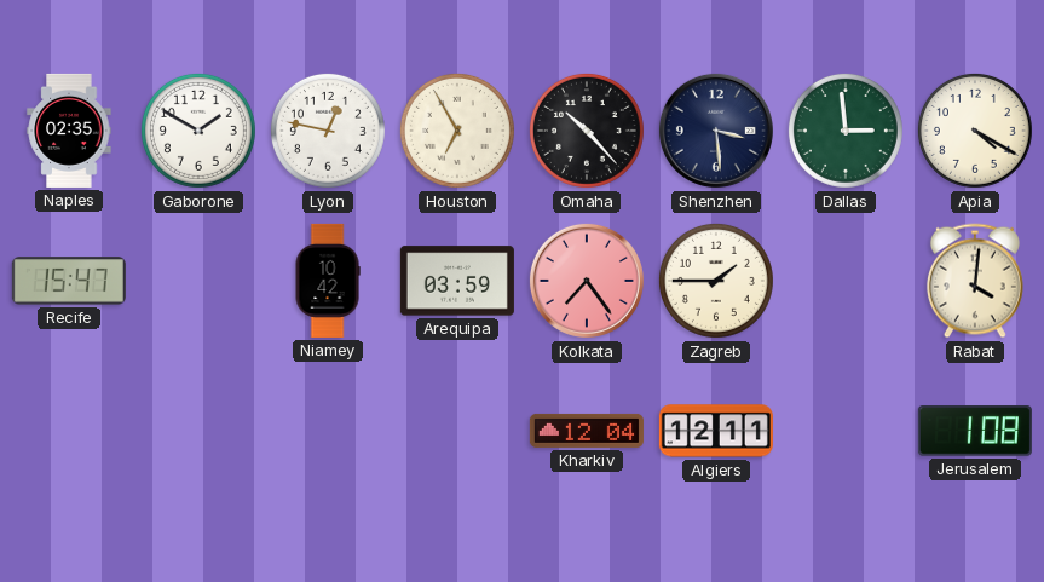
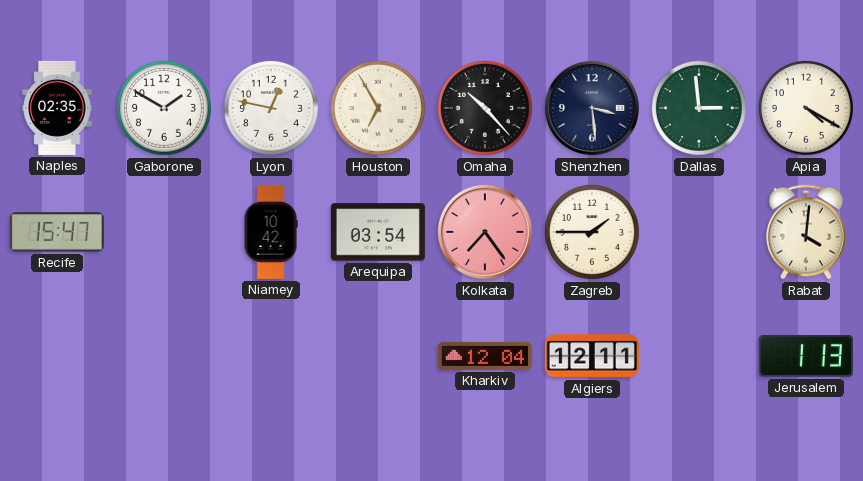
Arequipa: 03:59 -> 03:54 (378, 232)
Jerusalem: 1:08 -> 1:13 (806, 356)
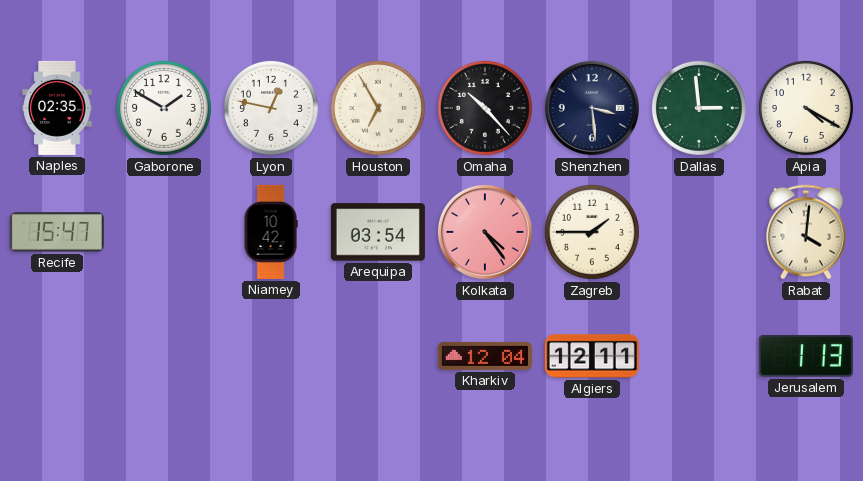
Kolkata: 7:24 -> 4:24 (485, 232)
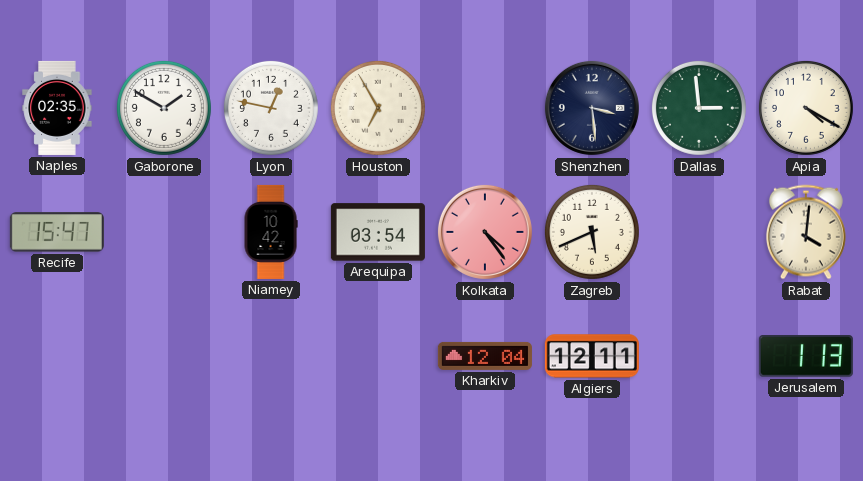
Omaha: 10:23 -> none (485, 108)
Zagreb: 1:45 -> 5:41 (592, 232)
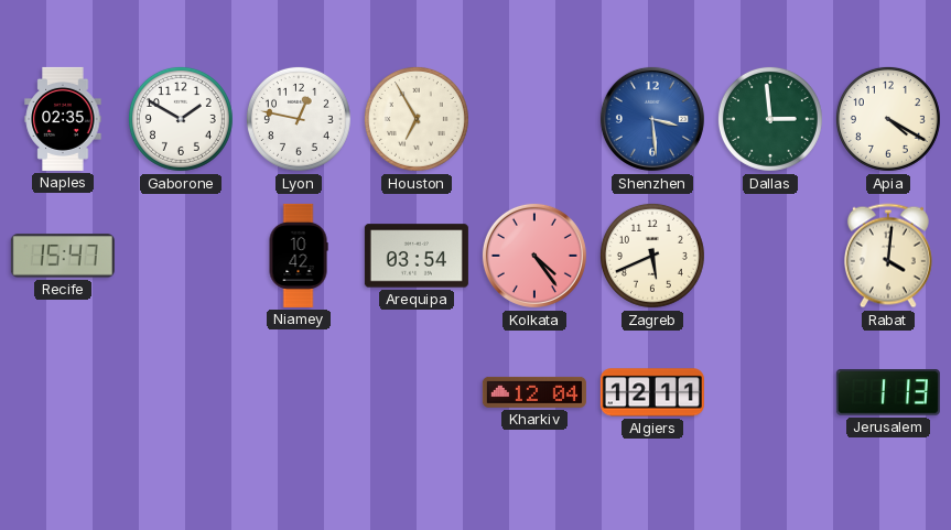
Shenzhen dial: navy -> blue (652, 119)
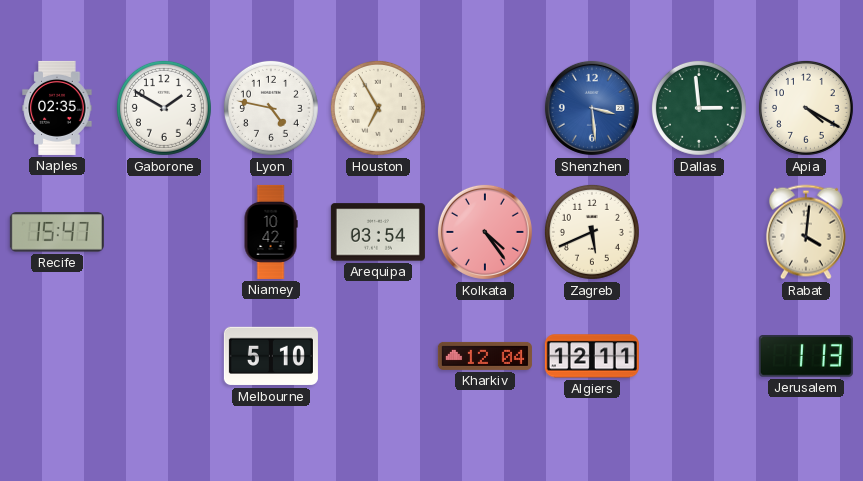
Lyon: 12:47 -> 4:47 (271, 108)
Melbourne: none -> 5:10 (271, 356)
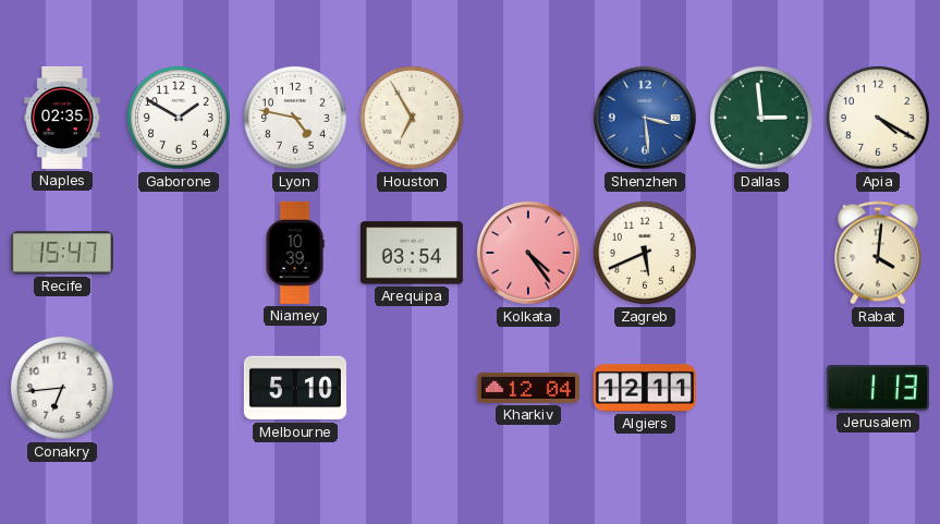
Niamey: 10:42 -> 10:39 (295, 253)
Conakry: none -> 6:44 (62, 388)
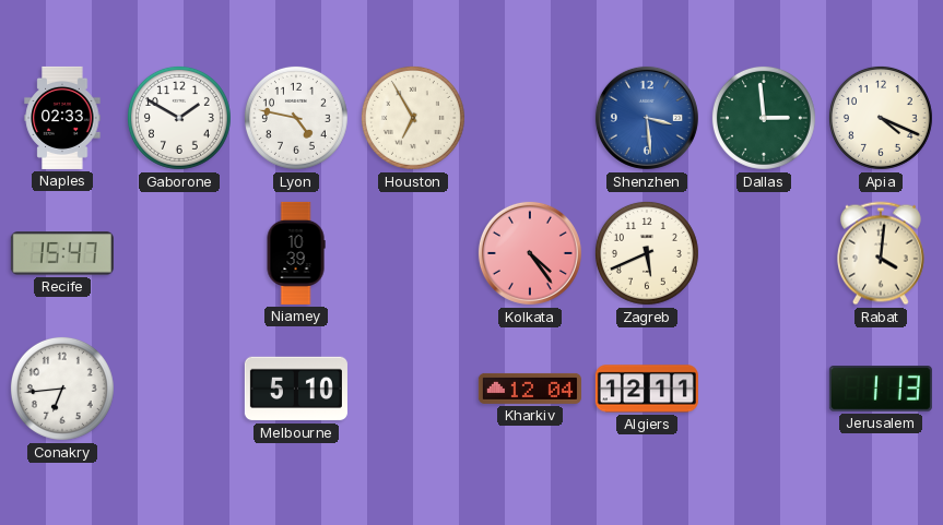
Naples: 02:35 -> 02:33 (62, 118)
Apia: 4:20 -> 4:19 (881, 118)
Arequipa: 03:54 -> none (412, 253)
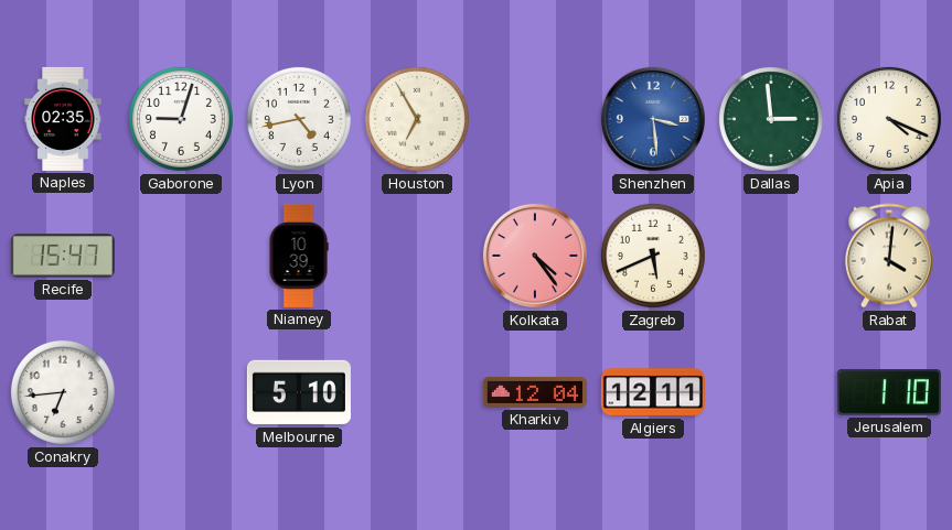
Naples: 02:33 -> 02:35 (63, 119)
Gaborone: 1:50 -> 9:03 (181, 119)
Lyon: 4:47 -> 4:43 (299, 119)
Jerusalem: 1:13 -> 1:10 (889, 392)
